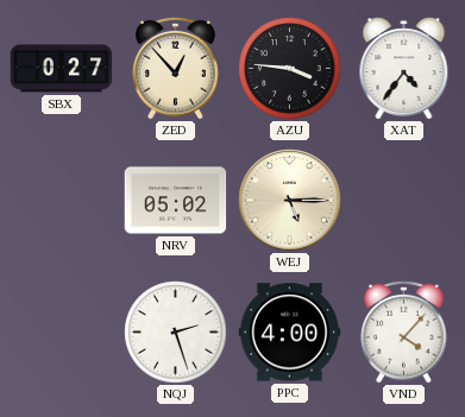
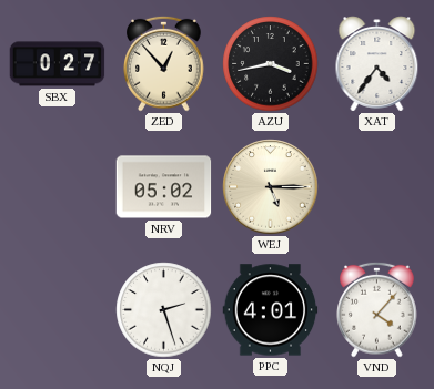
AZU: 3:46 -> 3:43 (271, 64)
PPC: 4:00 -> 4:01 (271, 310)
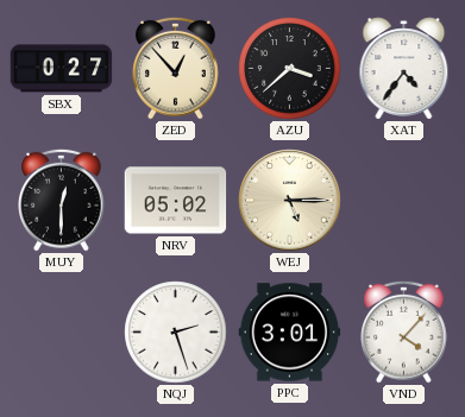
AZU: 3:43 -> 3:38 (290, 69)
MUY: none -> 12:30 (62, 200)
PPC: 4:01 -> 3:01 (290, 333)
